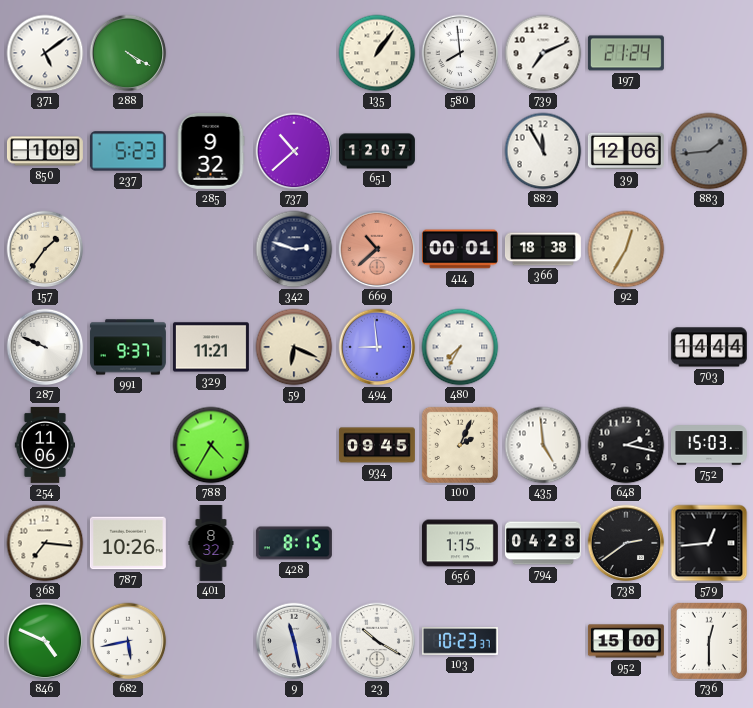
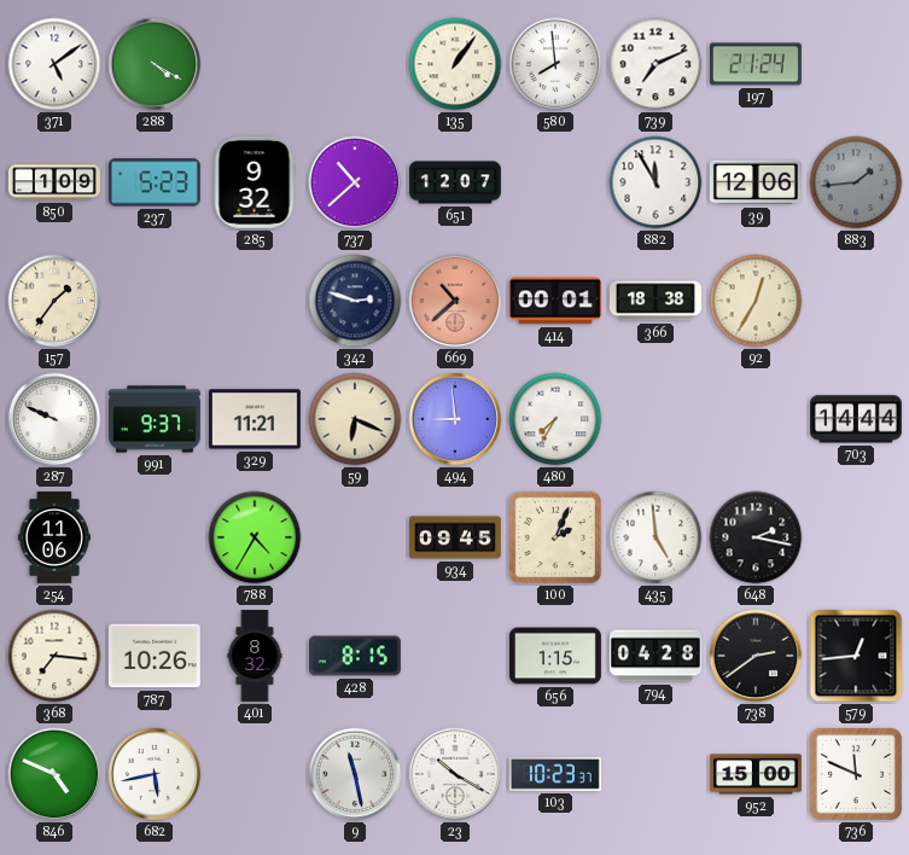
752: 15:03 -> none (709, 445)
736: 12:30 -> 11:49 (856, 774)
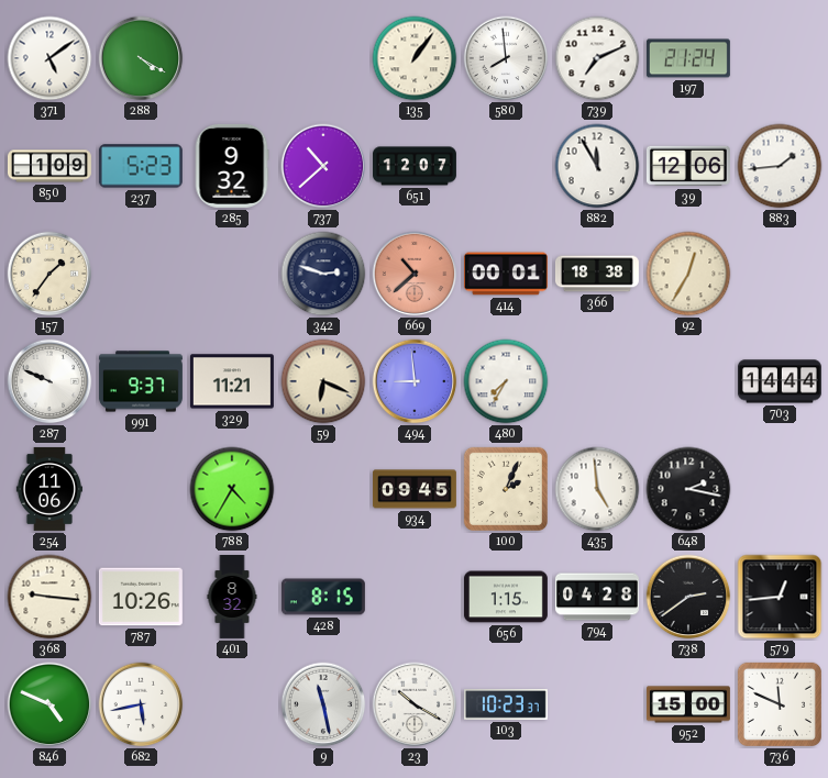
883 dial: grey -> white (780, 166)
368: 7:16 -> 9:16 (49, 597)
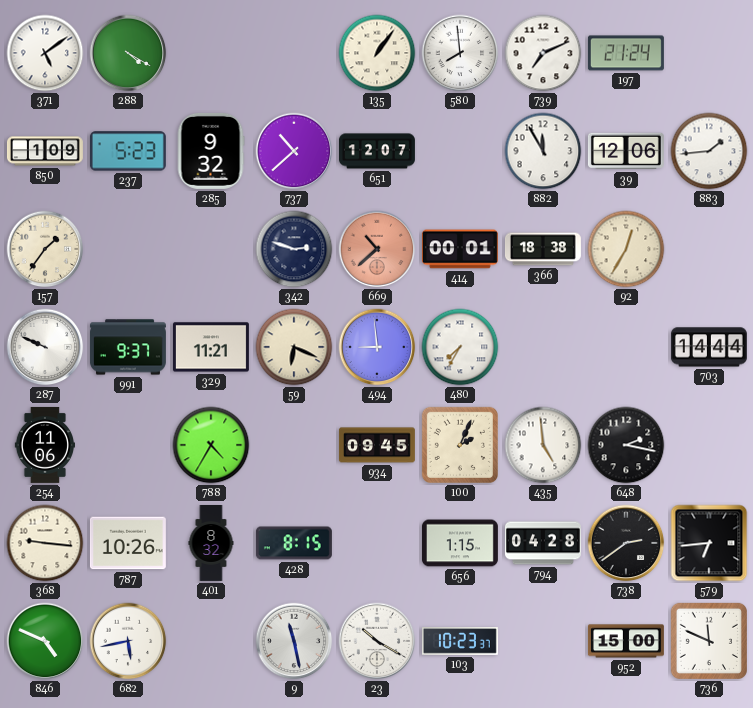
579: 12:44 -> 6:44 (709, 543)
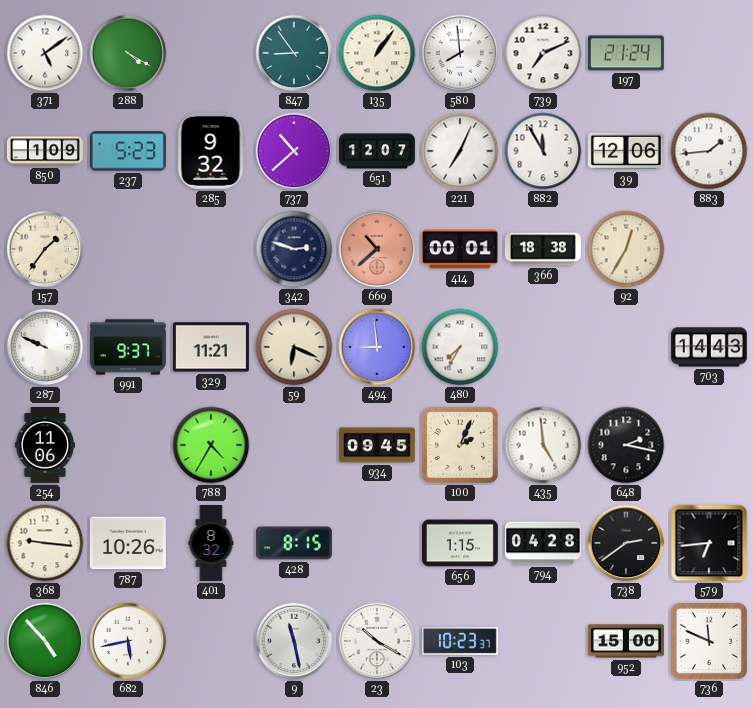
847: none -> 8:54 (294, 53)
221: none -> 7:04 (460, 151)
703: 14:44 -> 14:43 (709, 347)
846: 4:49 -> 4:53 (45, 641)
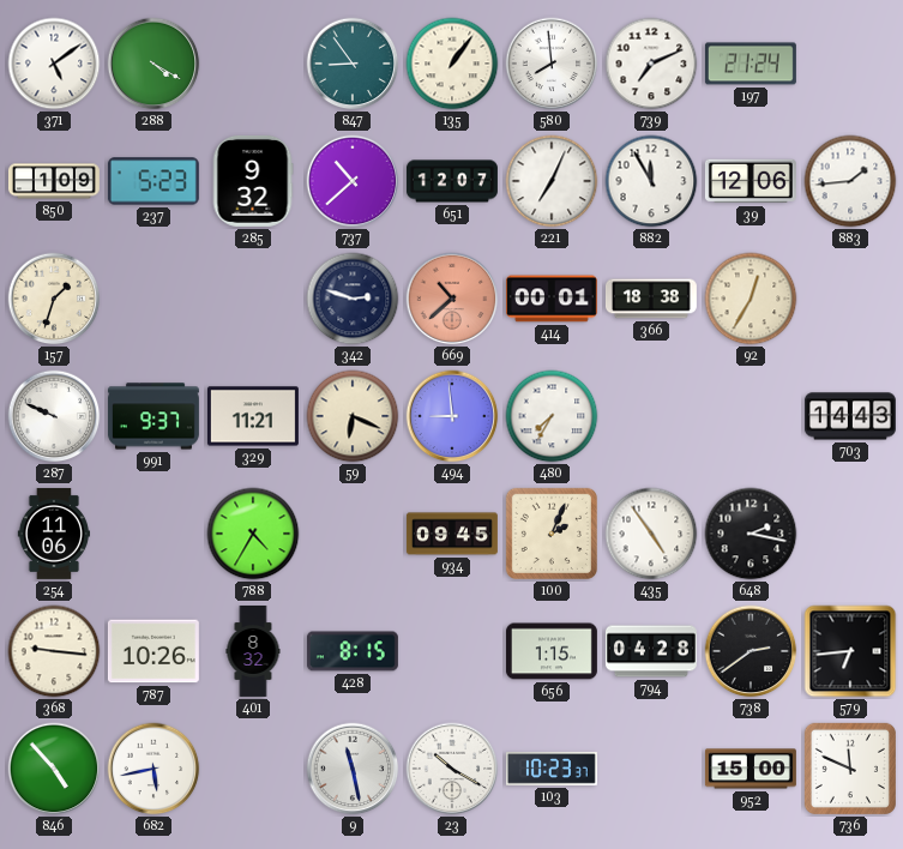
157: 1:36 -> 1:33 (54, 299)
435: 4:59 -> 4:54 (651, 534)
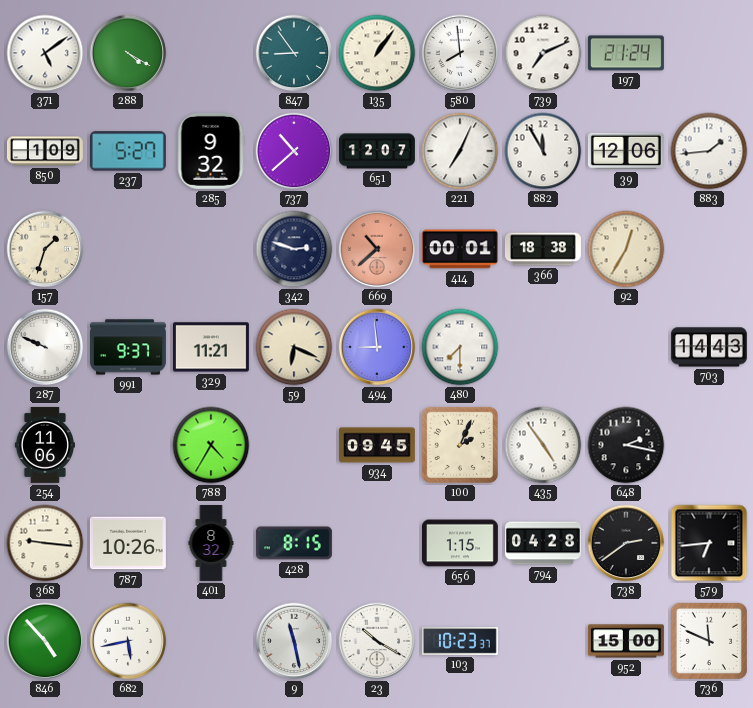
237: 5:23 -> 5:27 (128, 151)
480: 7:35 -> 7:30 (460, 347)
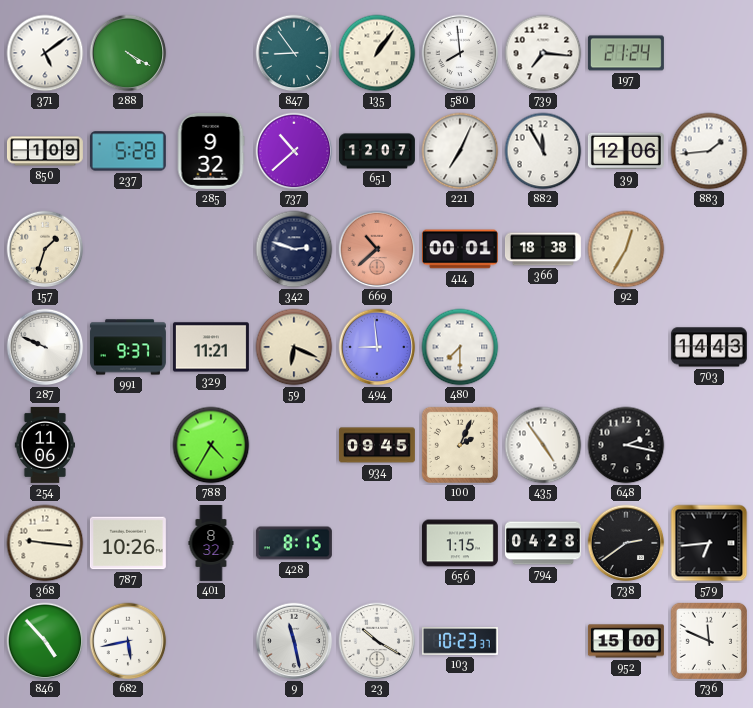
739: 7:11 -> 7:16 (543, 53)
237: 5:27 -> 5:28 (128, 151)
